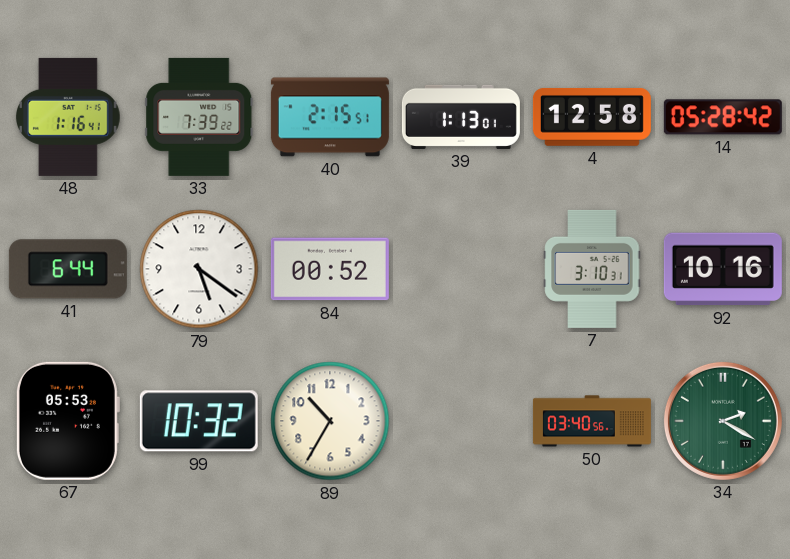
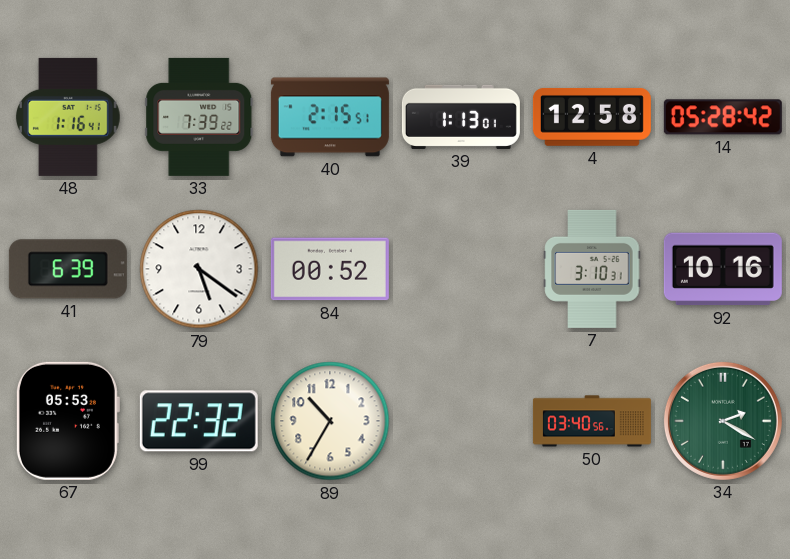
41: 6:44 -> 6:39 (68, 269)
99: 10:32 -> 22:32 (199, 421)
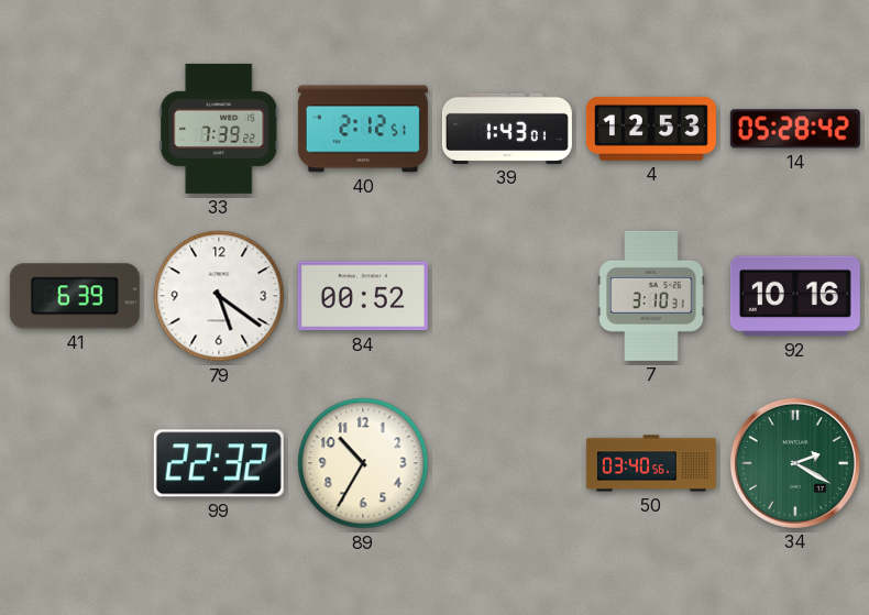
48: 1:16 -> none (68, 117)
40: 2:15 -> 2:12 (363, 129)
39: 1:13 -> 1:43 (507, 129)
4: 12:58 -> 12:53 (651, 129)
67: 05:53 -> none (67, 421)
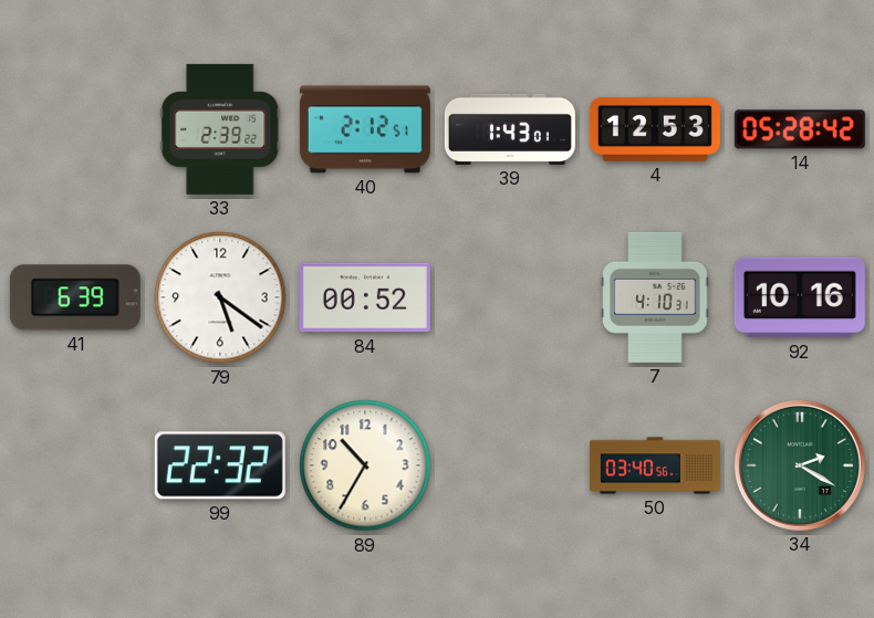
33: 7:39 -> 2:39 (220, 129)
7: 3:10 -> 4:10 (655, 297)
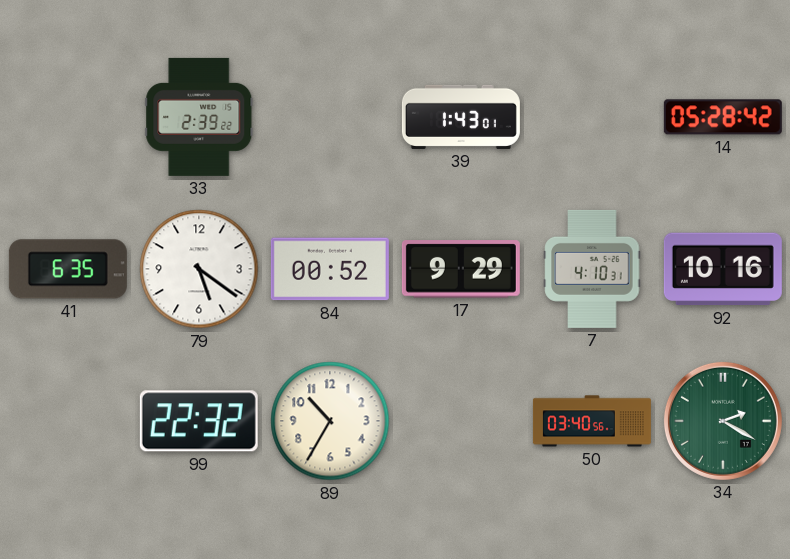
40: 2:12 -> none (365, 129)
4: 12:53 -> none (655, 129)
41: 6:39 -> 6:35 (68, 269)
17: none -> 9:29 (461, 269)
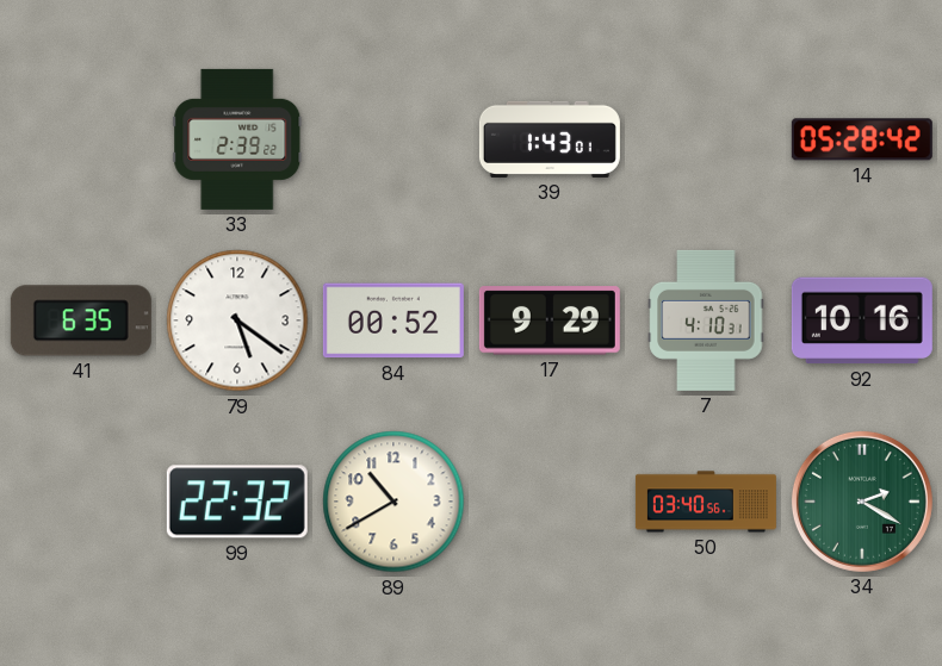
89: 10:35 -> 10:40 (393, 502)
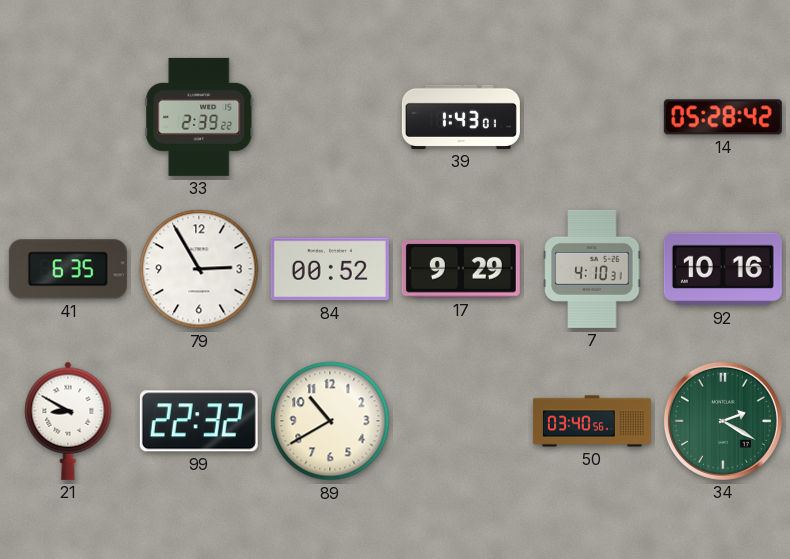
79: 5:21 -> 2:55 (199, 269)
21: none -> 8:50 (68, 421)
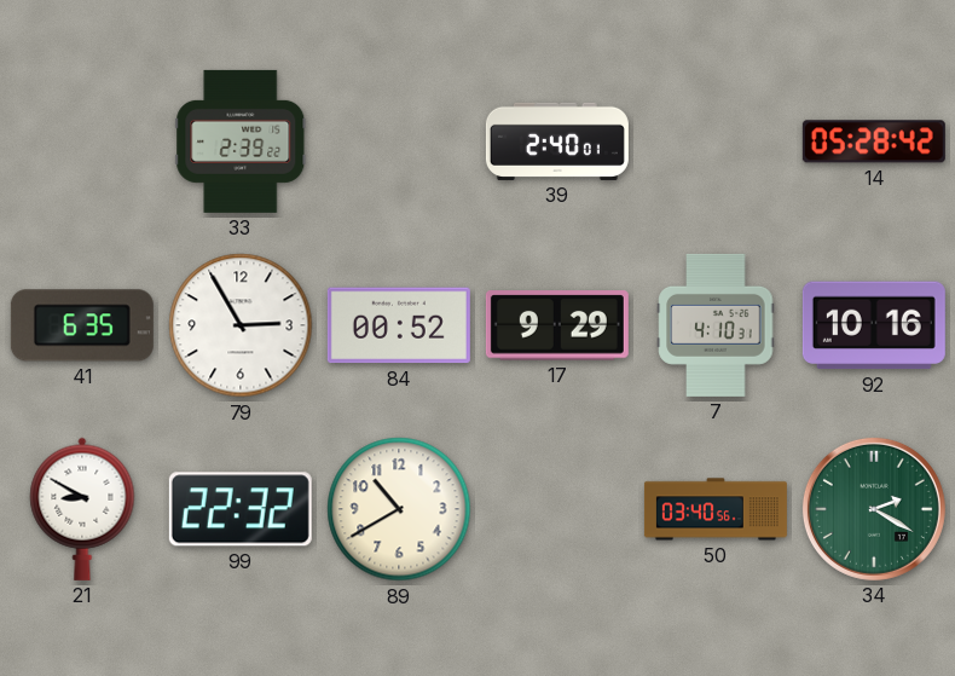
39: 1:43 -> 2:40 (557, 141)
